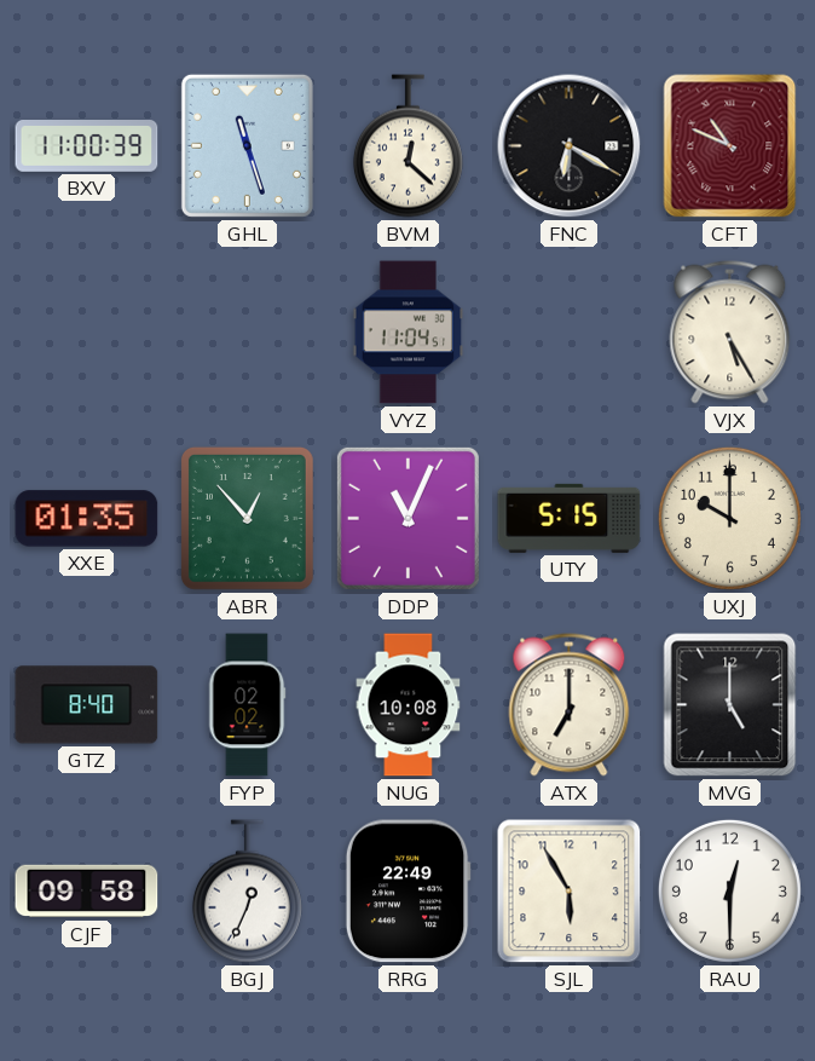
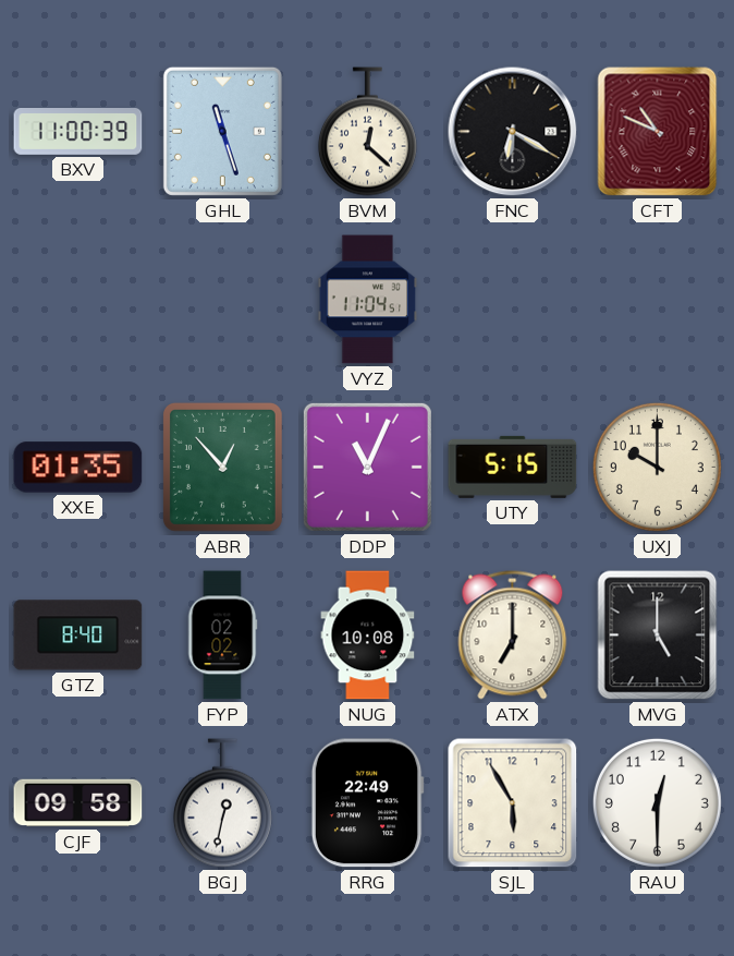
VJX: 5:25 -> none (730, 333)
BGJ: 12:34 -> 12:32 (222, 803)
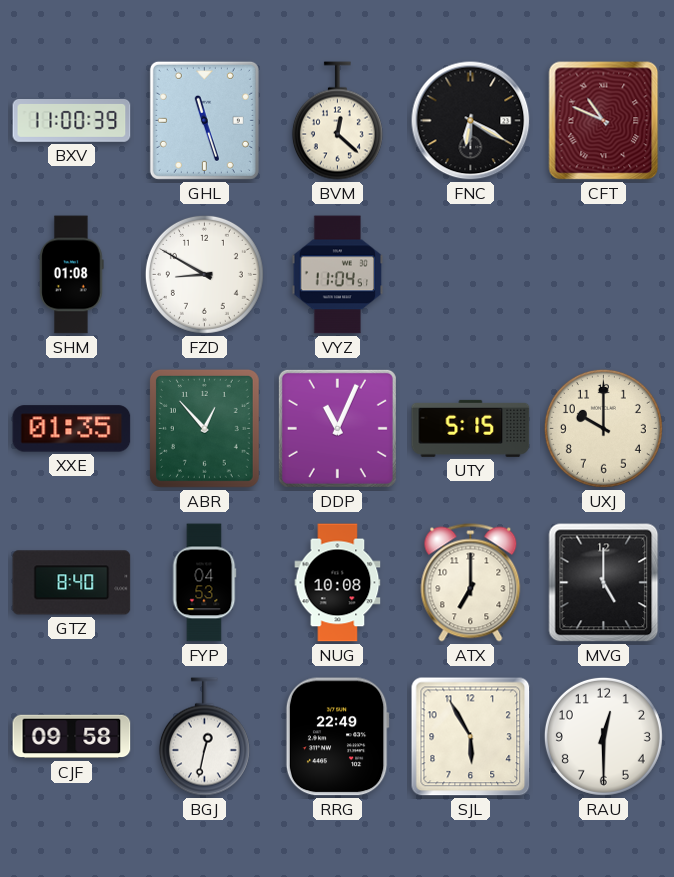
SHM: none -> 01:08 (72, 275)
FZD: none -> 8:50 (204, 274)
FYP: 02:02 -> 04:53 (204, 583)
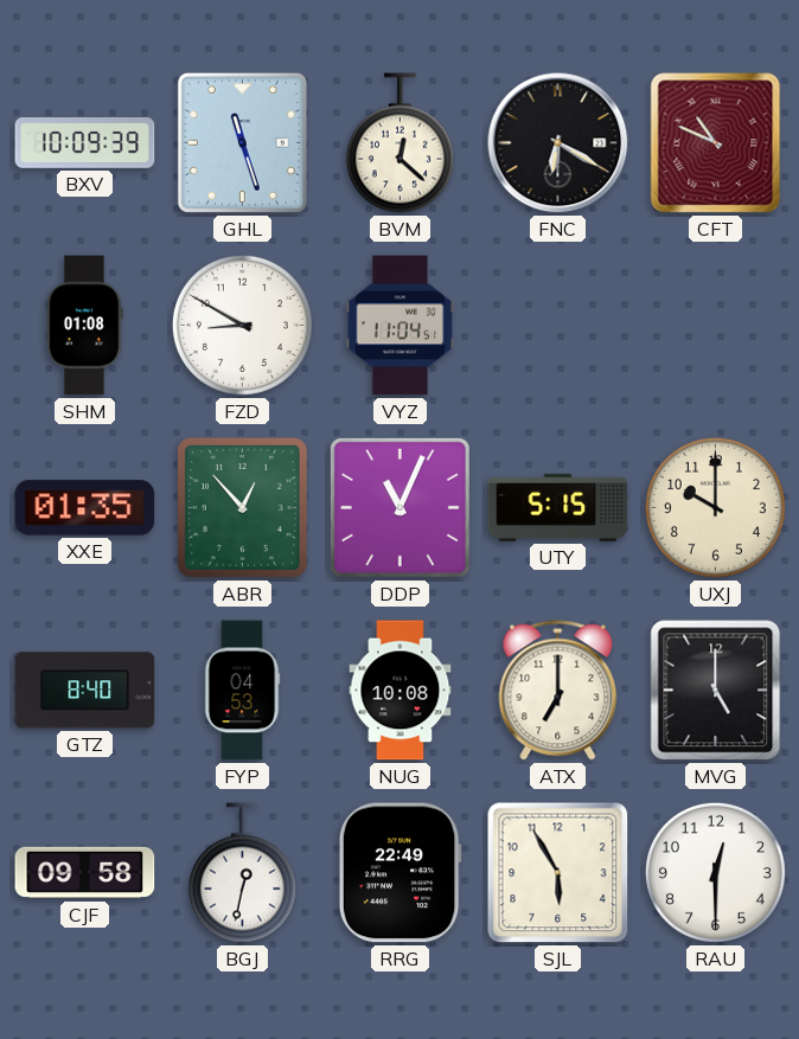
BXV: 11:00 -> 10:09 (85, 143)
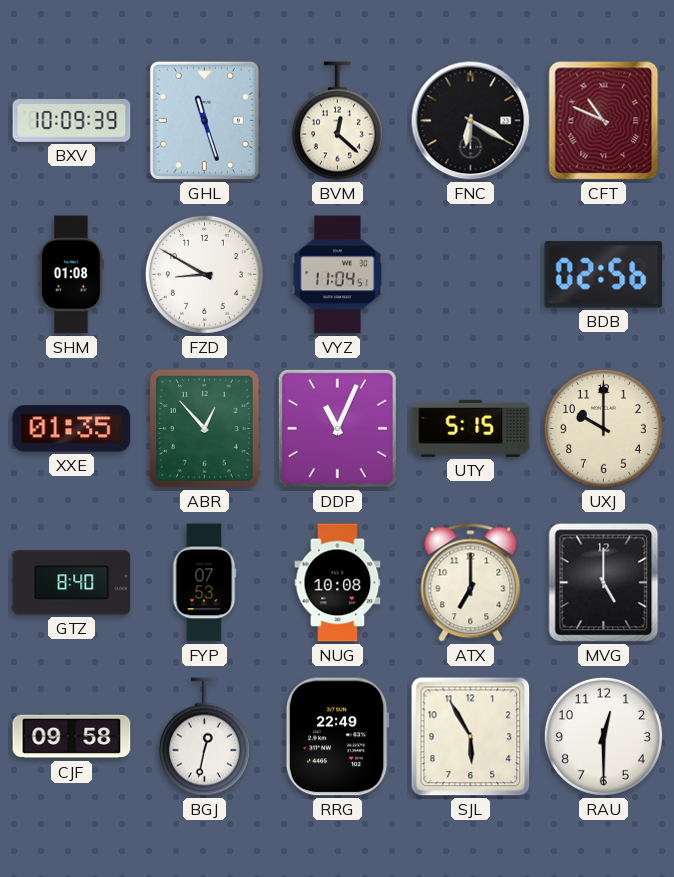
BDB: none -> 02:56 (604, 275)
FYP: 04:53 -> 07:53 (204, 583)
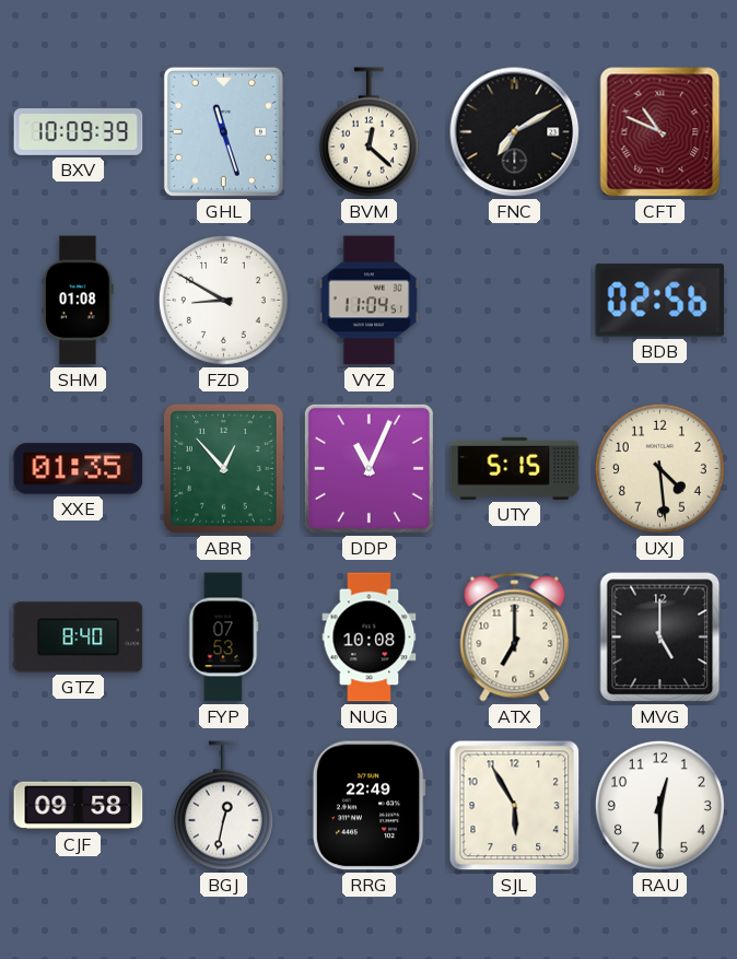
FNC: 6:20 -> 7:10 (515, 132)
UXJ: 10:00 -> 4:29 (659, 468)
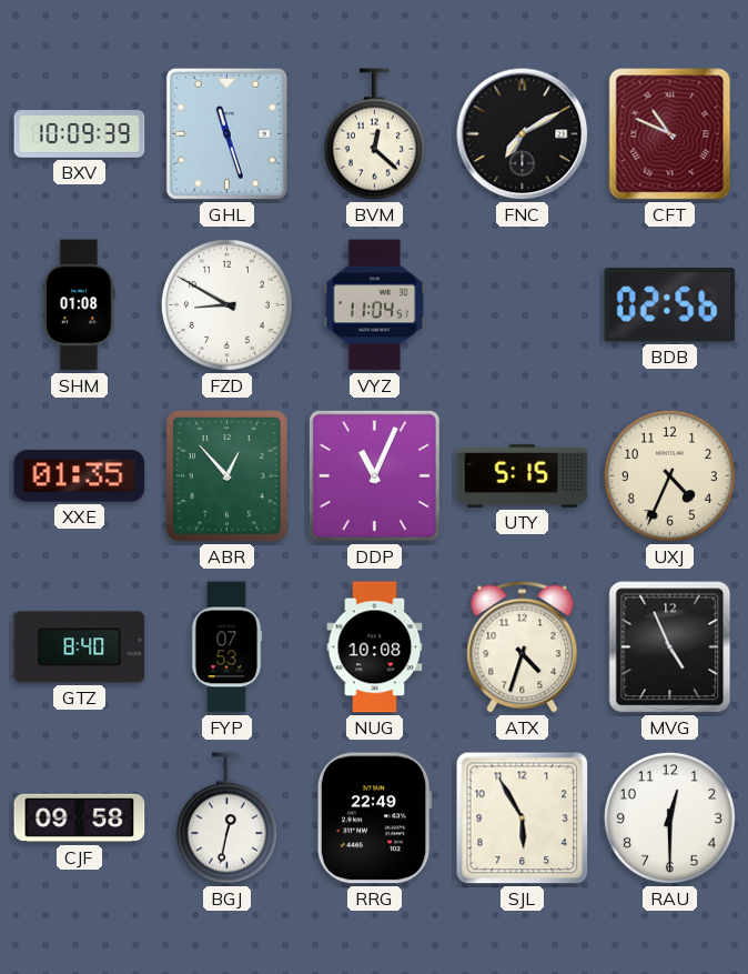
UXJ: 4:29 -> 4:34 (669, 475)
ATX: 7:00 -> 4:33 (523, 647)
MVG: 5:00 -> 4:56 (670, 647)
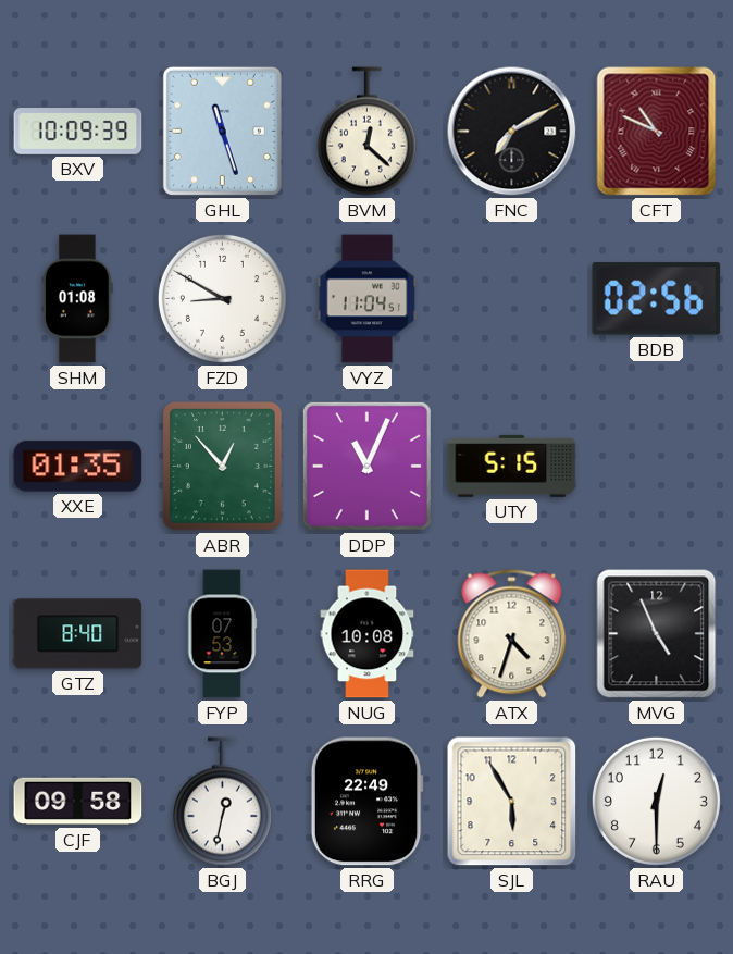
UXJ: 4:34 -> none (669, 475)
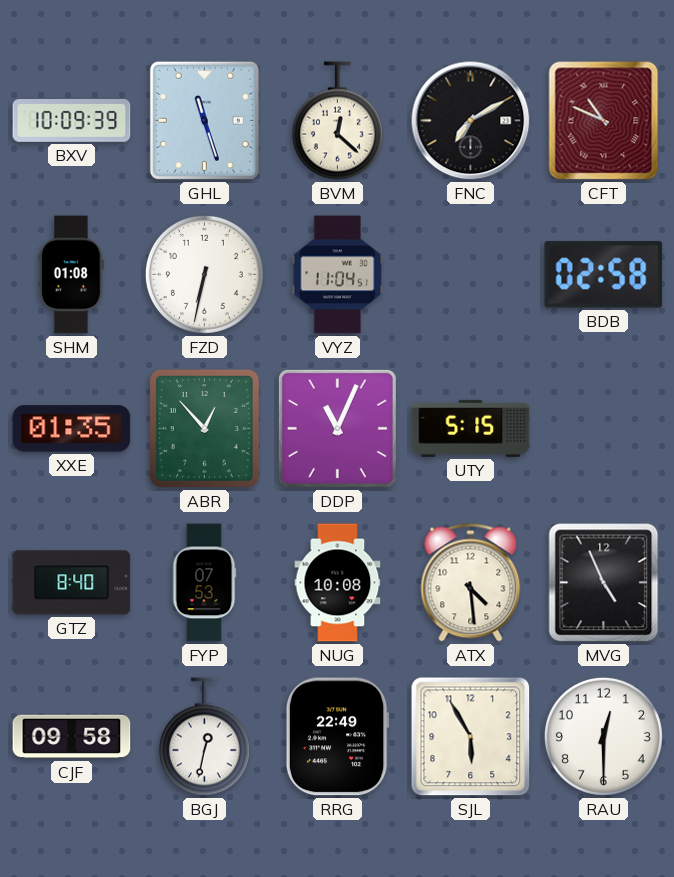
FZD: 8:50 -> 6:32 (204, 274)
BDB: 02:56 -> 02:58 (604, 275)
ATX: 4:33 -> 4:29 (471, 583)
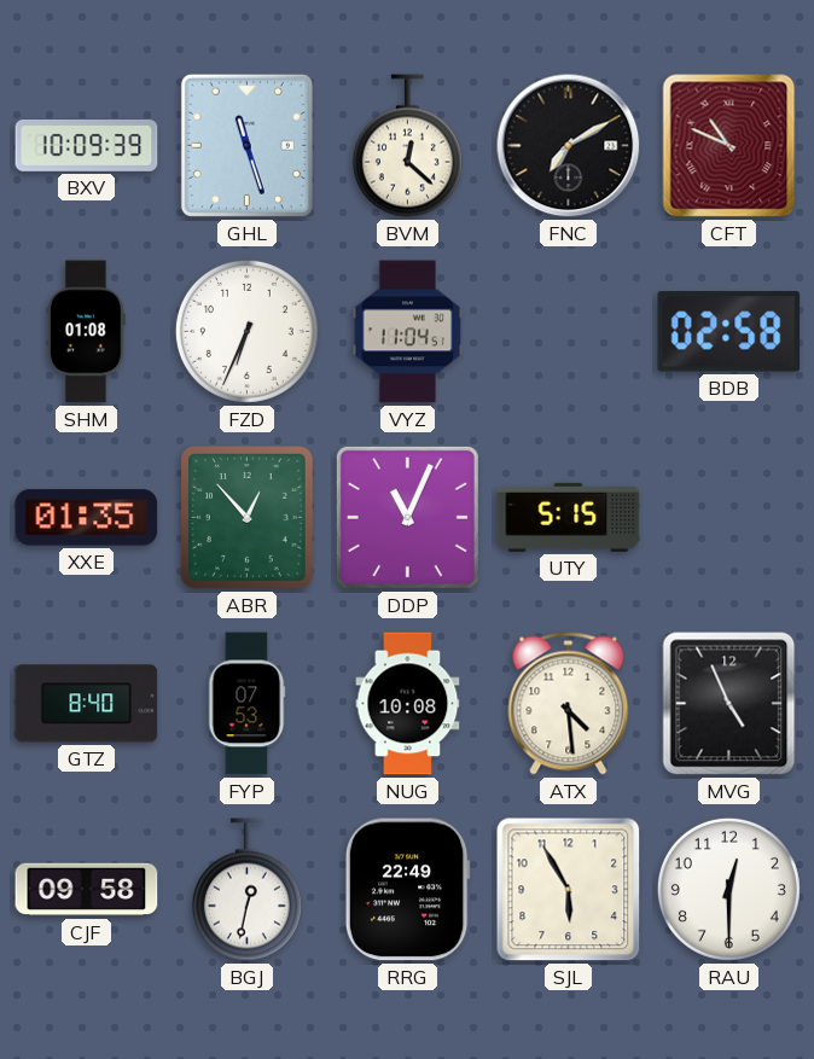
FZD: 6:32 -> 6:34 (246, 331)
